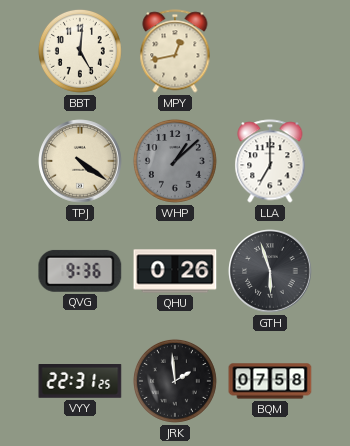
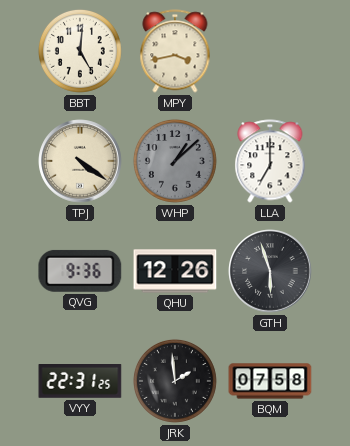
MPY: 12:43 -> 3:43 (175, 51)
QHU: 0:26 -> 12:26 (175, 271)
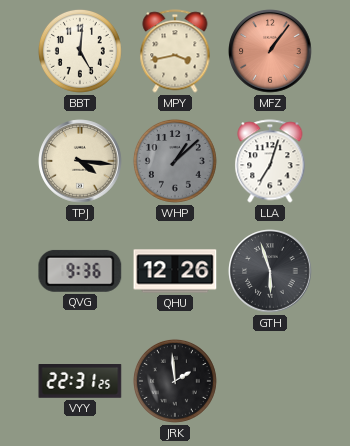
MFZ: none -> 1:06 (270, 51)
TPJ: 4:21 -> 4:16 (80, 161)
LLA: 7:00 -> 7:03 (270, 161)
BQM: 07:58 -> none (270, 381)
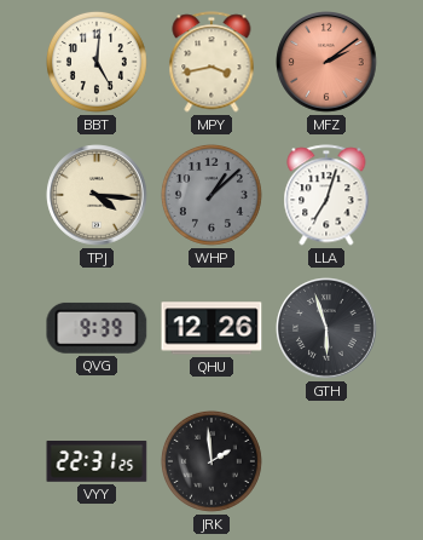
MFZ: 1:06 -> 2:09 (326, 62)
QVG: 9:36 -> 9:39 (97, 328)
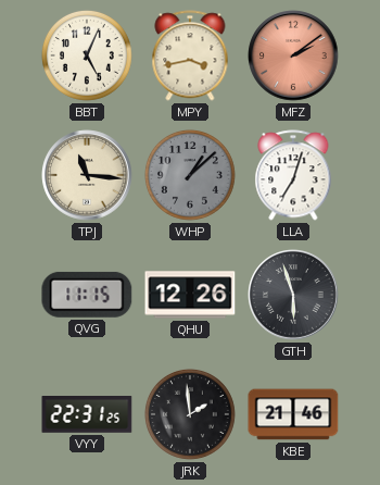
BBT: 5:01 -> 5:04 (87, 55)
TPJ: 4:16 -> 11:16 (87, 175)
QVG: 9:39 -> 11:15 (87, 295)
KBE: none -> 21:46 (293, 414)
